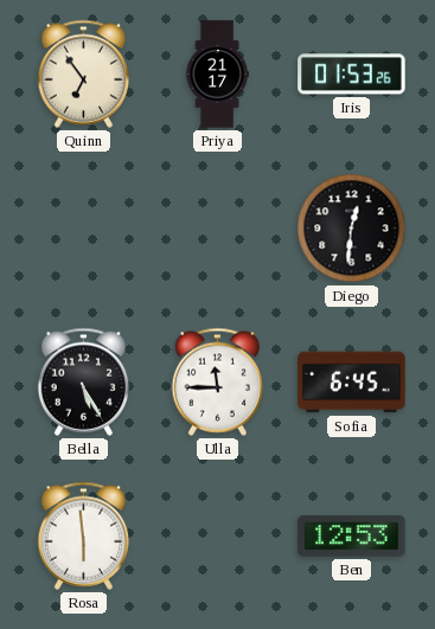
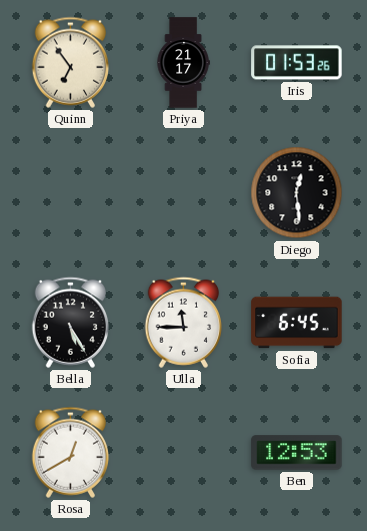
Diego: 12:31 -> 12:29 (297, 193)
Rosa: 5:59 -> 12:40 (71, 452)
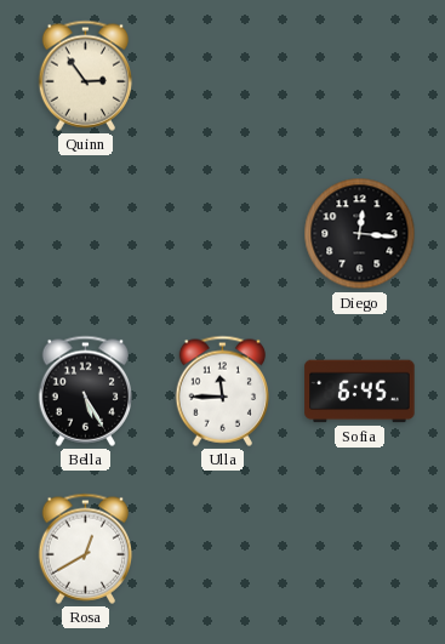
Quinn: 6:54 -> 2:54 (86, 75)
Priya: 21:17 -> none (183, 63)
Iris: 01:53 -> none (297, 63)
Diego: 12:29 -> 12:16 (360, 234)
Ben: 12:53 -> none (297, 453)
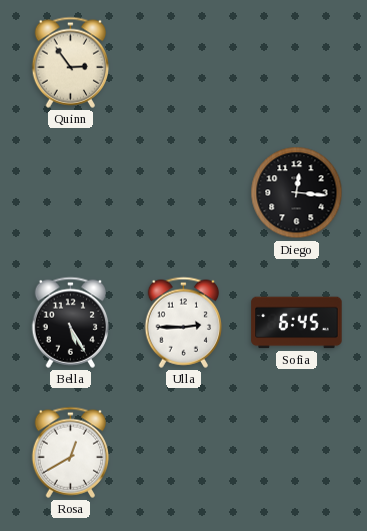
Ulla: 11:45 -> 2:45 (184, 322)
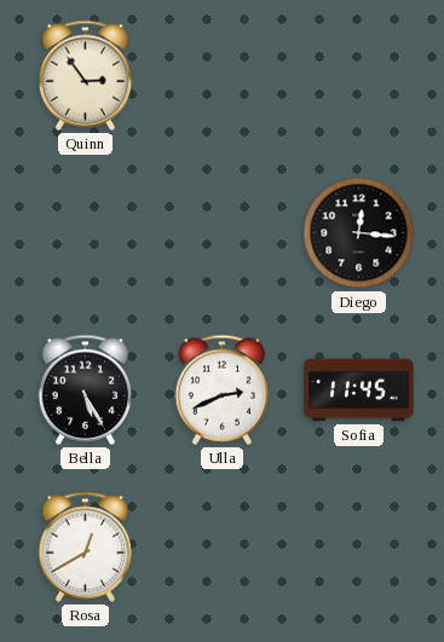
Ulla: 2:45 -> 2:41 (223, 389)
Sofia: 6:45 -> 11:45 (359, 391)
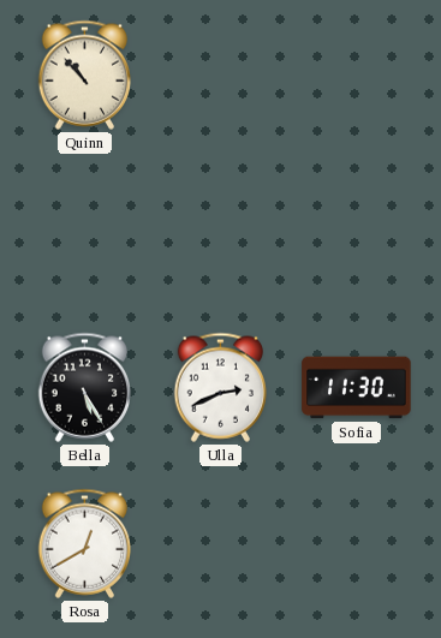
Quinn: 2:54 -> 10:53 (85, 74)
Diego: 12:16 -> none (359, 233)
Sofia: 11:45 -> 11:30 (357, 388)
